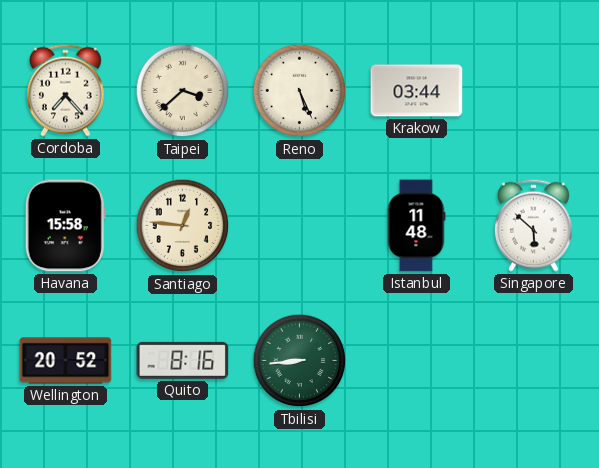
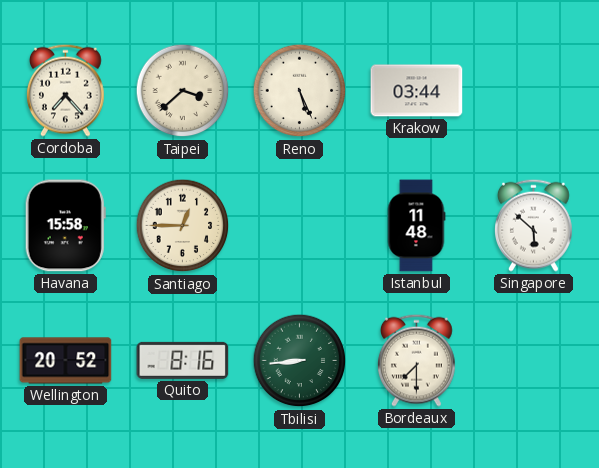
Santiago: 12:46 -> 12:45 (183, 226)
Bordeaux: none -> 7:30 (417, 360)
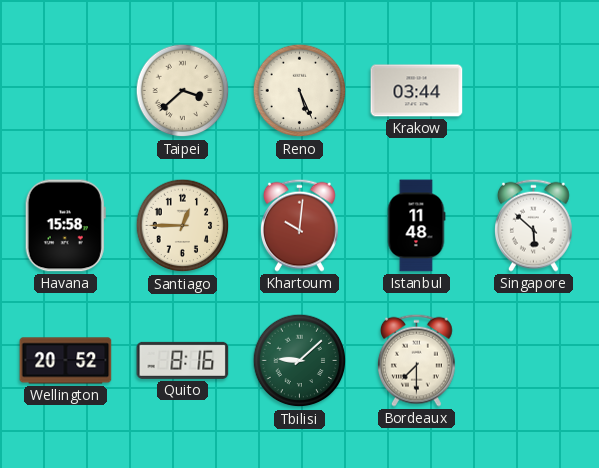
Cordoba: 7:23 -> none (66, 90)
Khartoum: none -> 10:01 (300, 225)
Tbilisi: 8:44 -> 9:08 (300, 361)
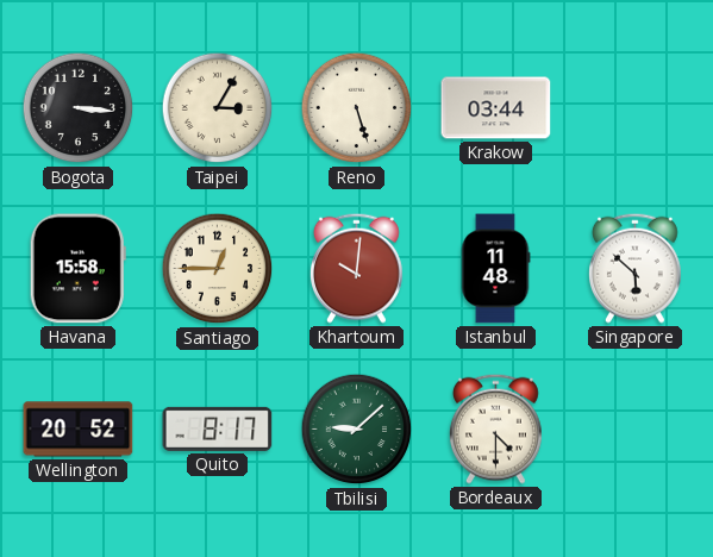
Bogota: none -> 3:16 (79, 108)
Taipei: 3:38 -> 3:05 (218, 108)
Reno: 5:26 -> 5:27 (357, 108)
Quito: 8:16 -> 8:17 (218, 428)
Bordeaux: 7:30 -> 4:30 (496, 428)
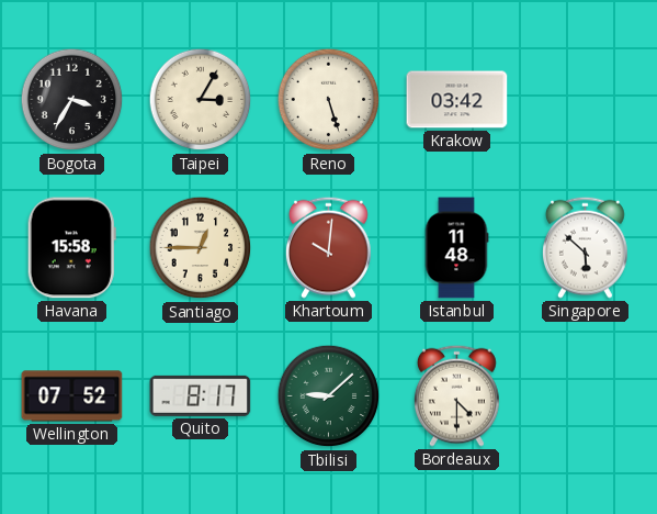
Bogota: 3:16 -> 3:35 (72, 100)
Krakow: 03:44 -> 03:42 (457, 100)
Wellington: 20:52 -> 07:52 (72, 396)
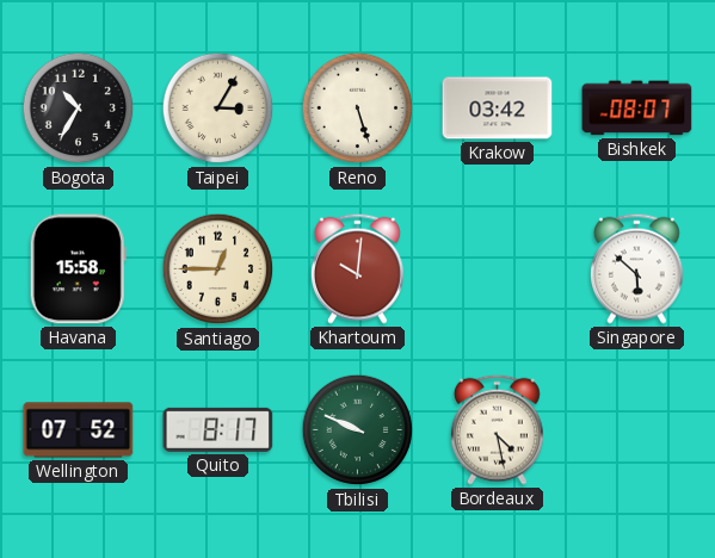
Bogota: 3:35 -> 10:35 (79, 108)
Bishkek: none -> 08:07 (637, 108)
Istanbul: 11:48 -> none (456, 248)
Tbilisi: 9:08 -> 9:49 (358, 430)
Bordeaux: 4:30 -> 4:28 (498, 429)
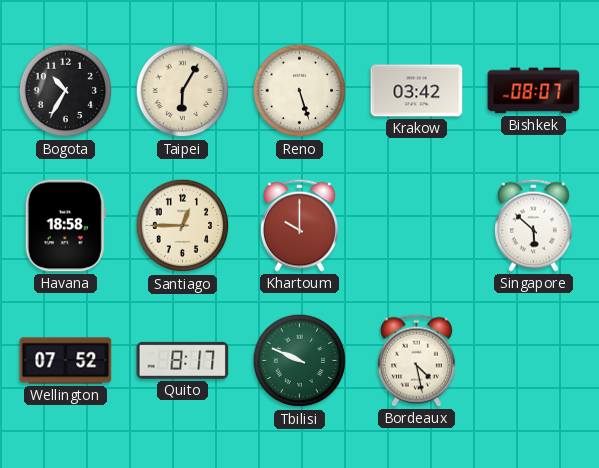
Taipei: 3:05 -> 6:05 (183, 91)
Havana: 15:58 -> 18:58 (65, 226)
Khartoum: 10:01 -> 10:00 (300, 225)
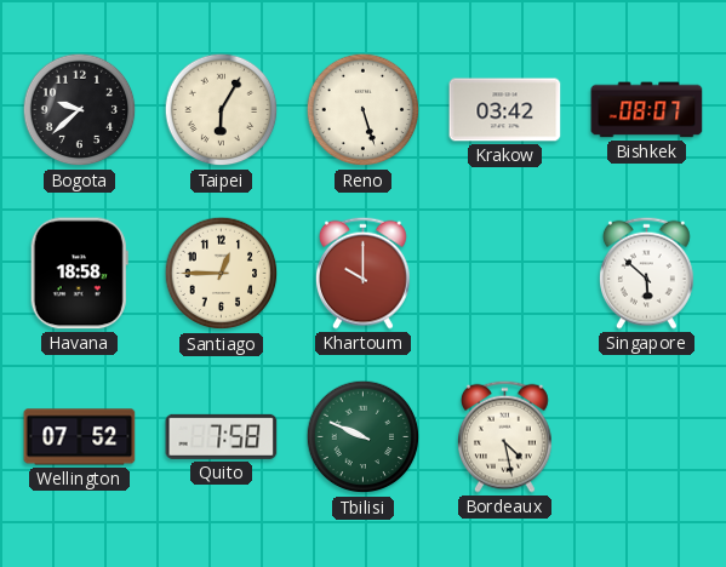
Bogota: 10:35 -> 9:38 (80, 110)
Quito: 8:17 -> 7:58 (222, 436)
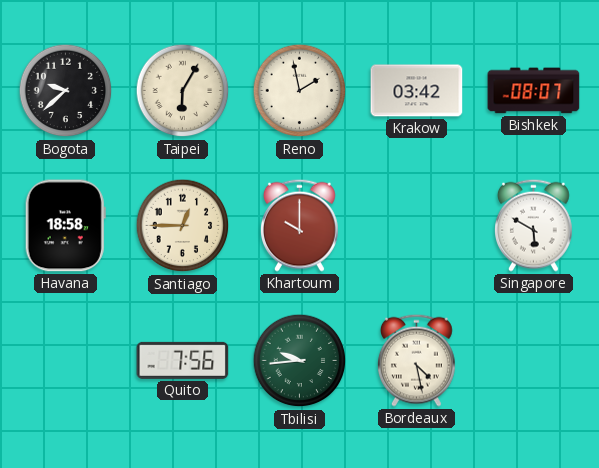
Reno: 5:27 -> 1:58 (300, 91)
Singapore: 5:52 -> 5:50 (534, 225)
Wellington: 07:52 -> none (80, 437)
Quito: 7:58 -> 7:56 (183, 360)
Tbilisi: 9:49 -> 9:44 (300, 361)
